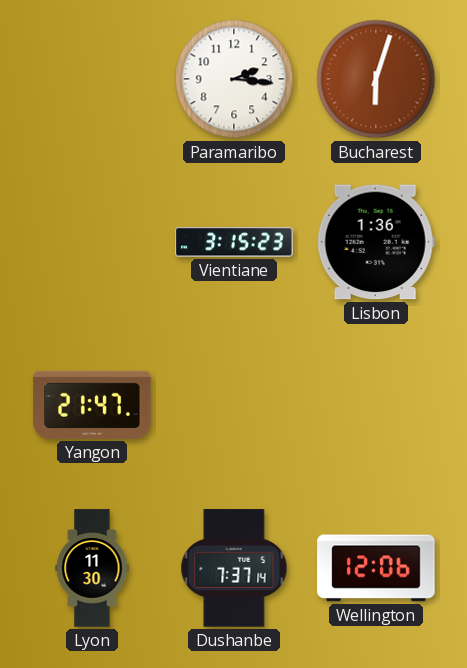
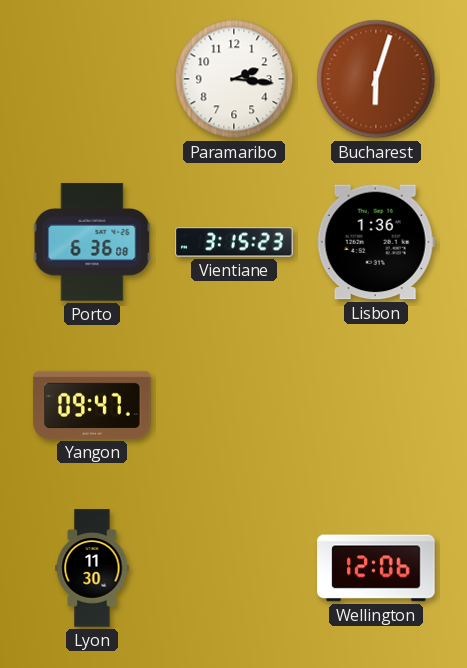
Porto: none -> 6:36 (92, 242)
Yangon: 21:47 -> 09:47 (92, 405)
Dushanbe: 7:37 -> none (234, 568)
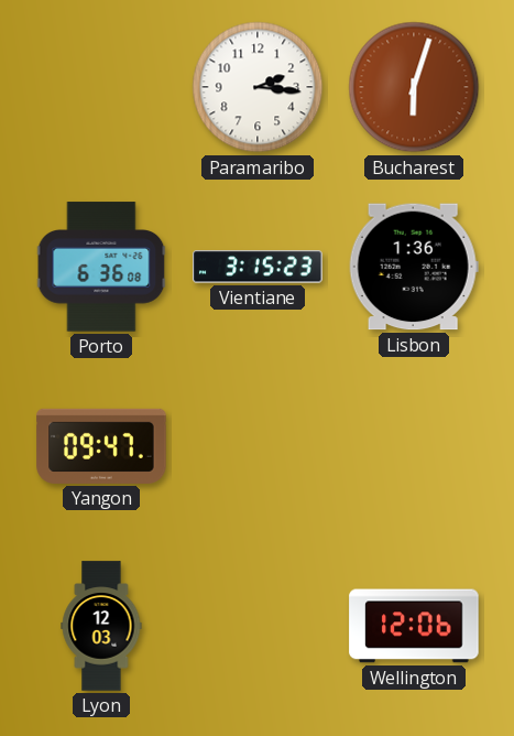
Lyon: 11:30 -> 12:03 (101, 626)
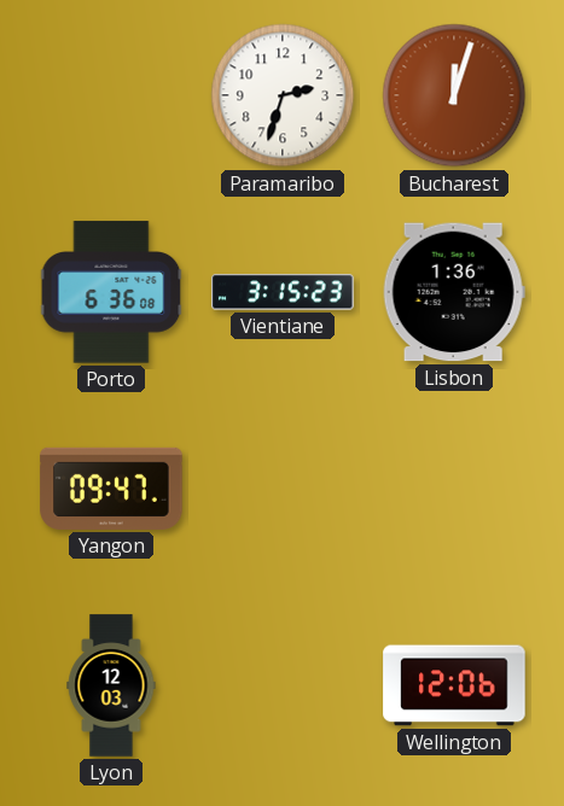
Paramaribo: 2:16 -> 2:33 (283, 95)
Bucharest: 6:03 -> 12:03 (454, 95)
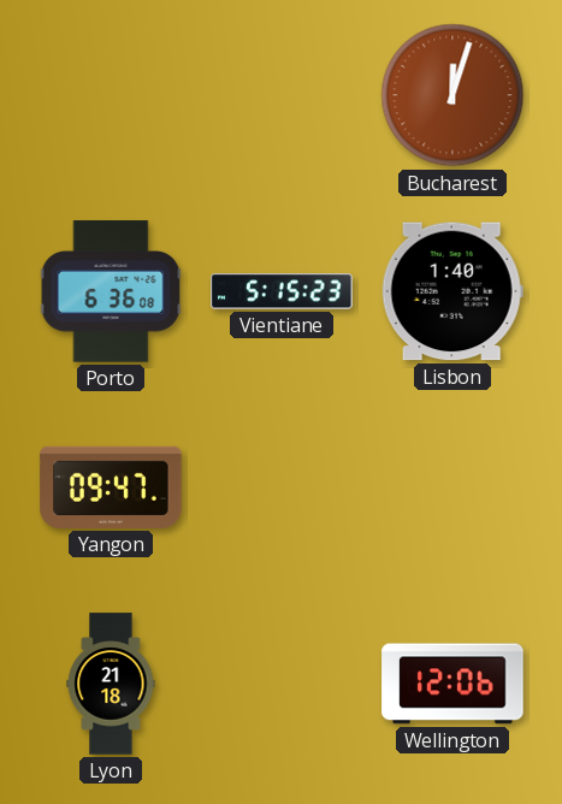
Paramaribo: 2:33 -> none (283, 95)
Vientiane: 3:15 -> 5:15 (282, 291)
Lisbon: 1:36 -> 1:40 (452, 291)
Lyon: 12:03 -> 21:18 (111, 684)
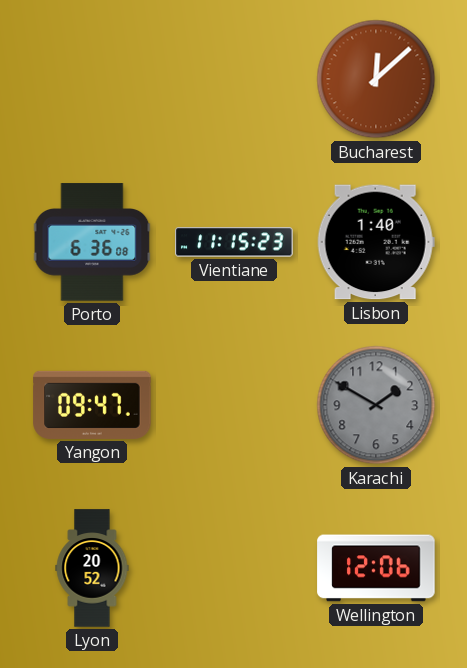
Bucharest: 12:03 -> 12:08 (376, 79)
Vientiane: 5:15 -> 11:15 (234, 242)
Karachi: none -> 1:50 (376, 405)
Lyon: 21:18 -> 20:52 (92, 568)
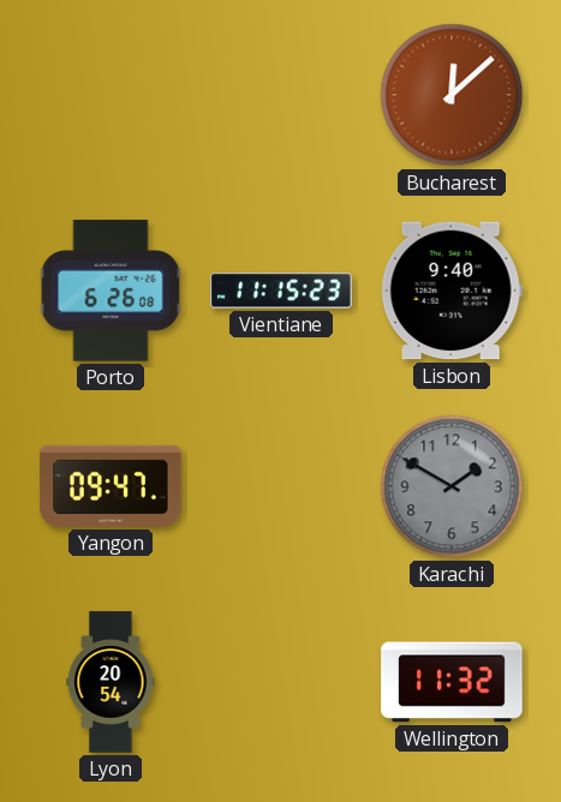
Porto: 6:36 -> 6:26 (111, 291)
Lisbon: 1:40 -> 9:40 (452, 291)
Lyon: 20:52 -> 20:54 (111, 682)
Wellington: 12:06 -> 11:32 (452, 682)
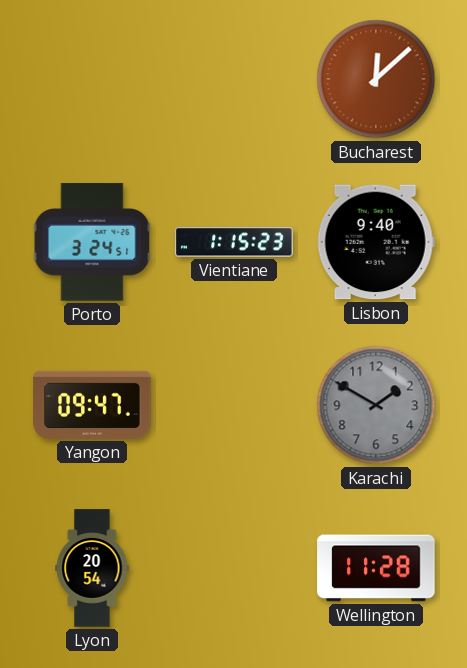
Porto: 6:26 -> 3:24 (92, 242)
Vientiane: 11:15 -> 1:15 (234, 242)
Wellington: 11:32 -> 11:28 (376, 568)
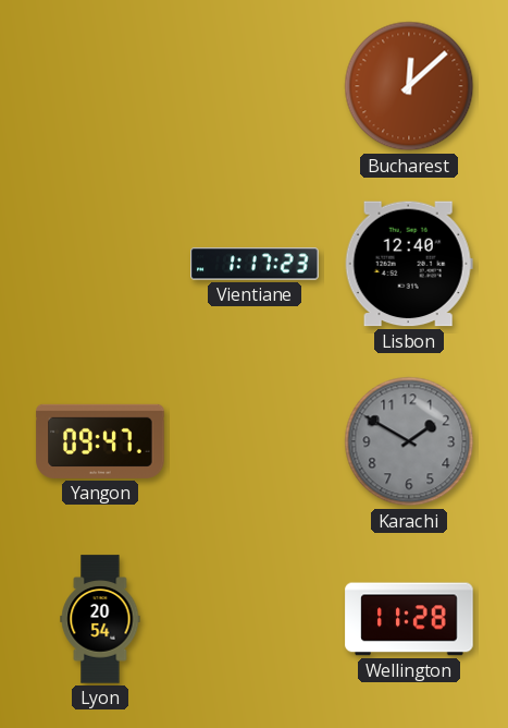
Porto: 3:24 -> none (92, 242)
Vientiane: 1:15 -> 1:17 (255, 264)
Lisbon: 9:40 -> 12:40 (409, 264)
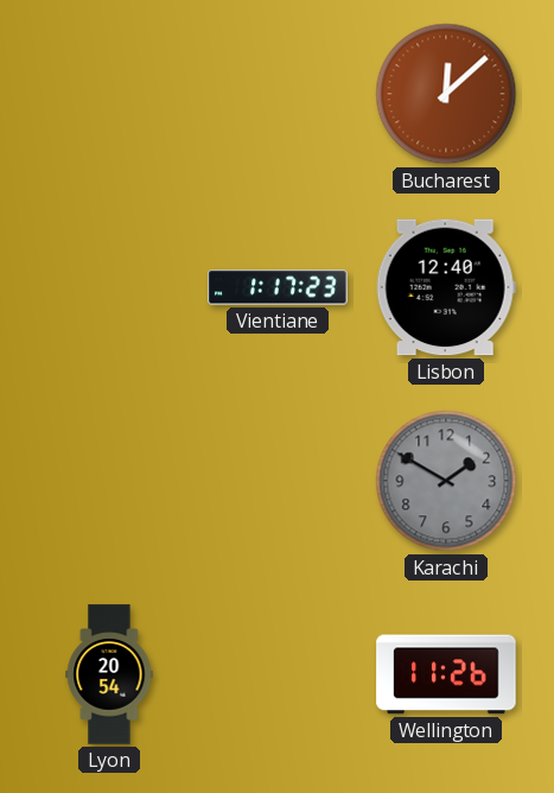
Yangon: 09:47 -> none (100, 441)
Wellington: 11:28 -> 11:26 (446, 674)
